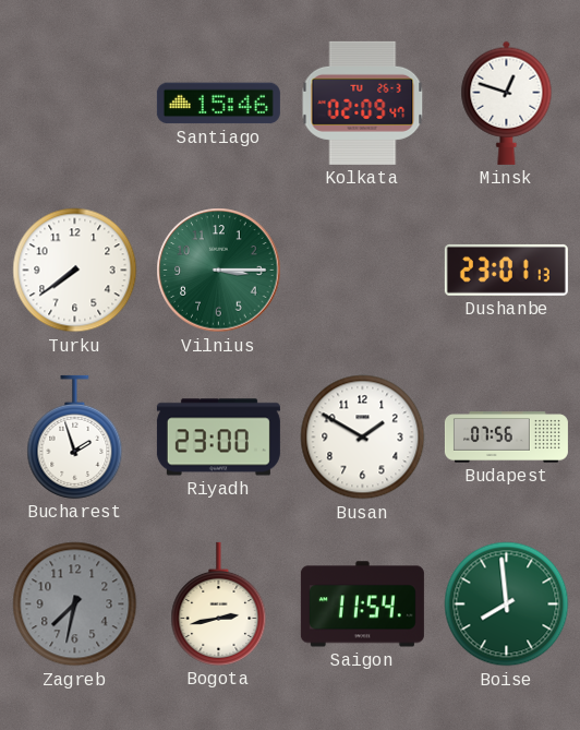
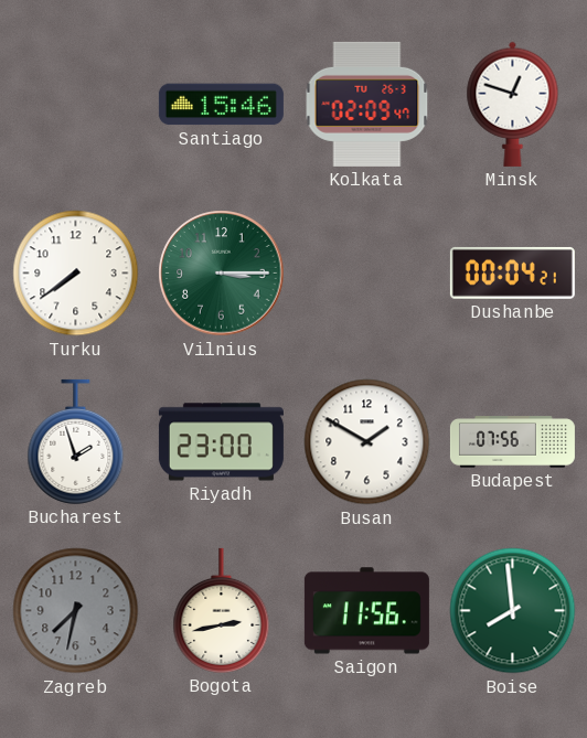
Dushanbe: 23:01 -> 00:04 (512, 272)
Saigon: 11:54 -> 11:56 (366, 611)
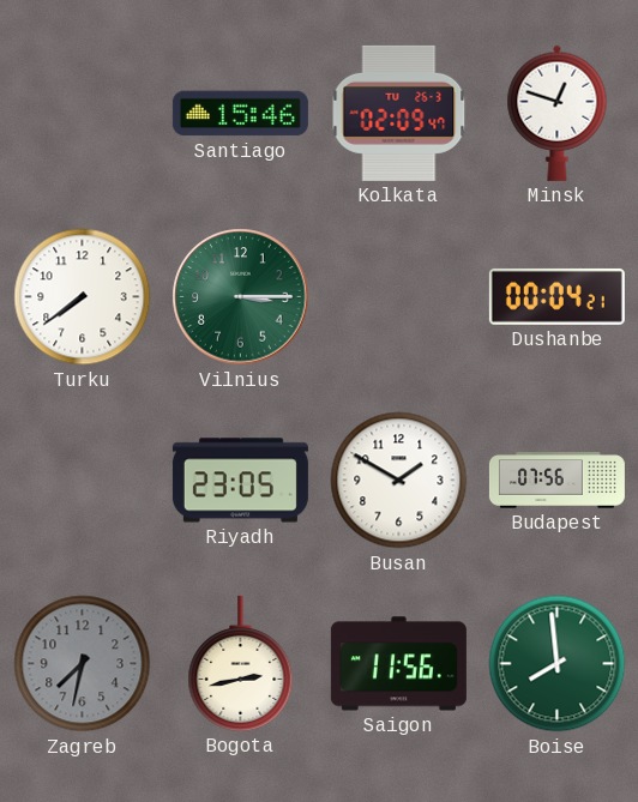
Bucharest: 1:57 -> none (76, 441)
Riyadh: 23:00 -> 23:05 (240, 481)
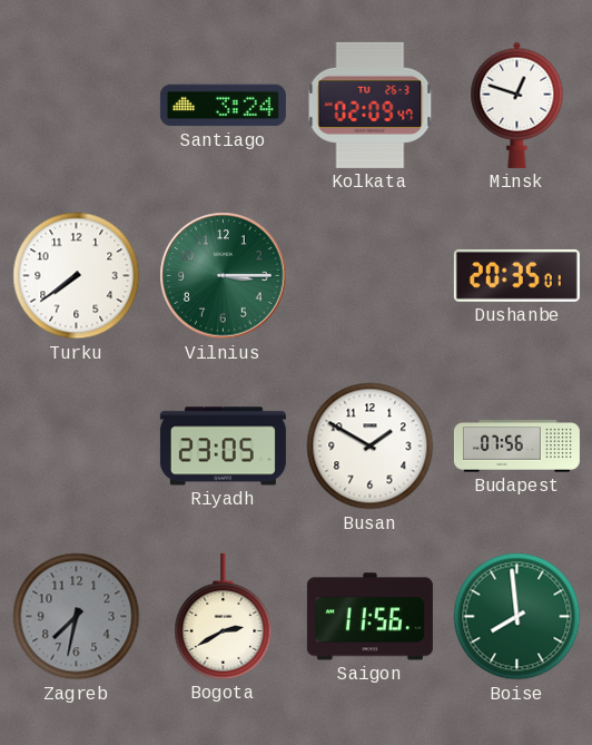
Santiago: 15:46 -> 3:24 (223, 106)
Dushanbe: 00:04 -> 20:35 (516, 275)
Bogota: 2:43 -> 2:40 (224, 616)
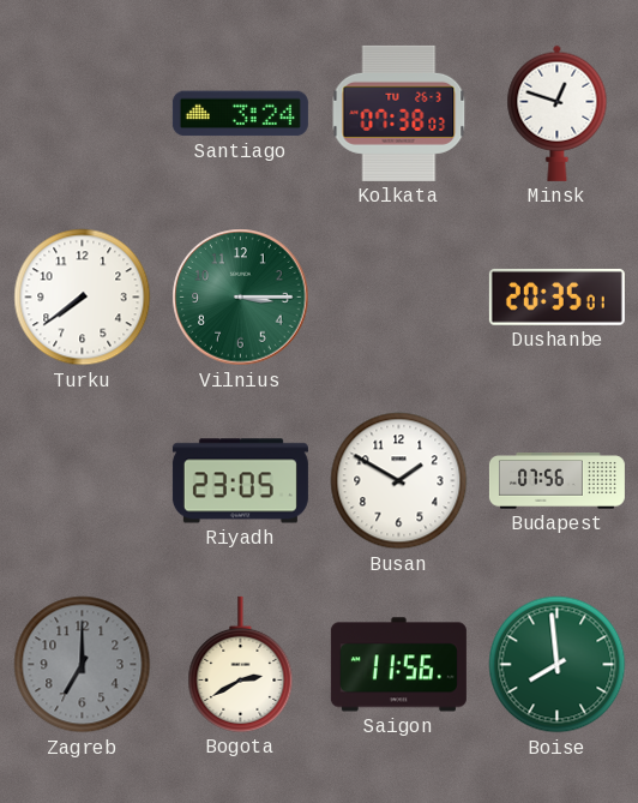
Kolkata: 02:09 -> 07:38 (399, 113)
Zagreb: 7:32 -> 7:00 (83, 665)
